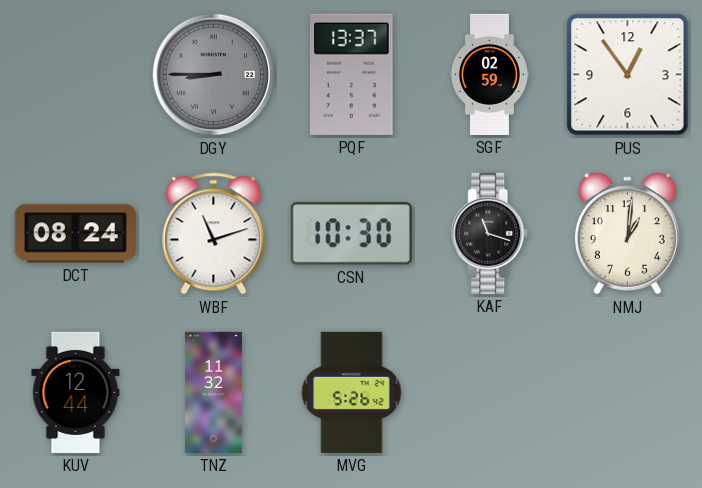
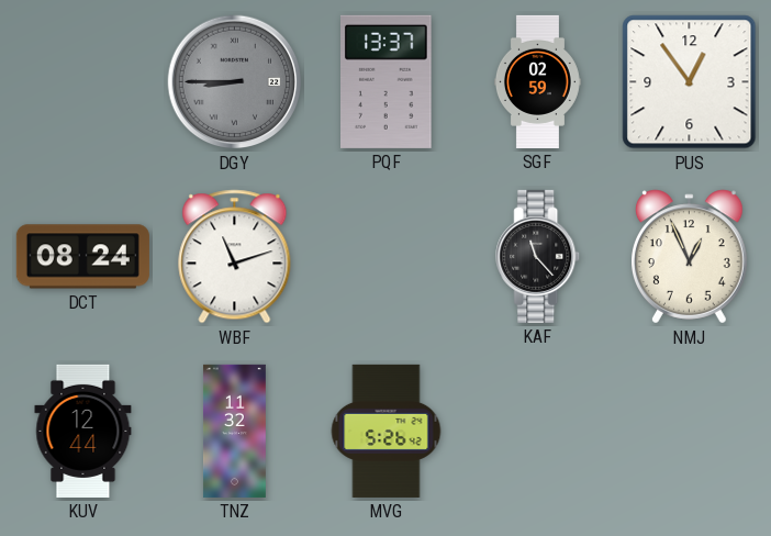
CSN: 10:30 -> none (351, 234)
KAF: 11:18 -> 11:23 (538, 256)
NMJ: 1:01 -> 12:56 (690, 257)
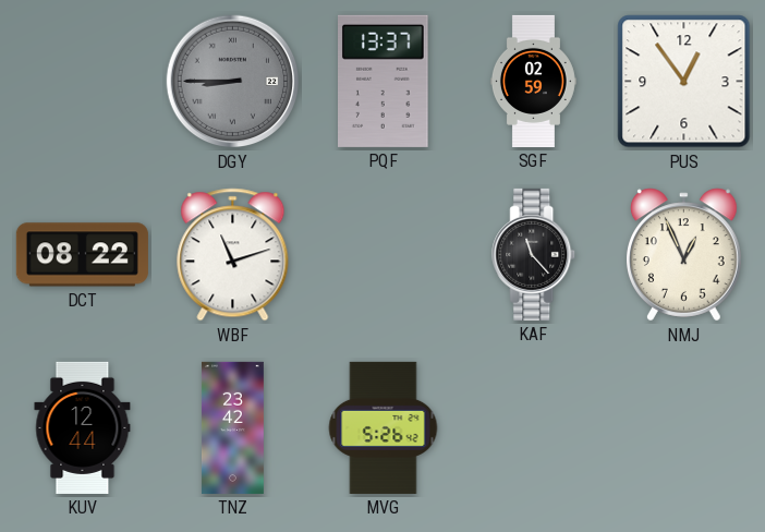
DCT: 08:24 -> 08:22 (82, 255)
TNZ: 11:32 -> 23:42 (232, 427)
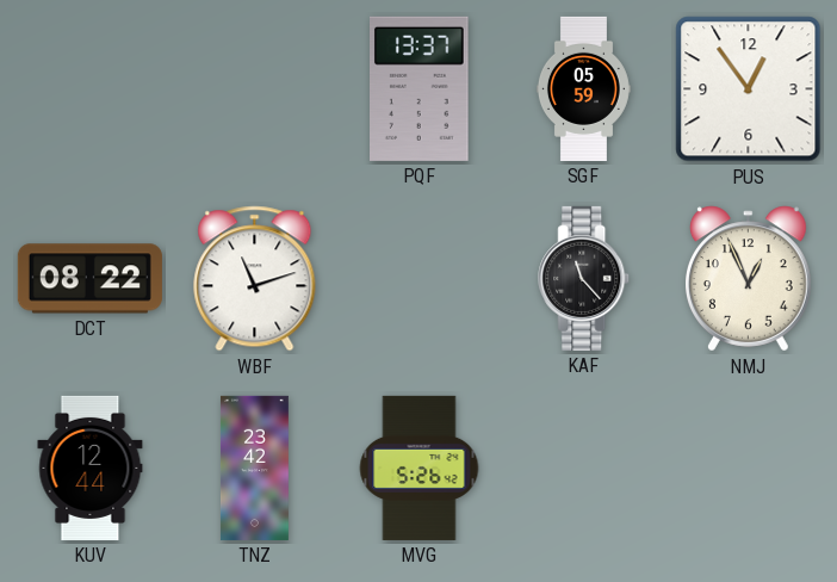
DGY: 8:45 -> none (233, 82)
SGF: 02:59 -> 05:59 (583, 88)
